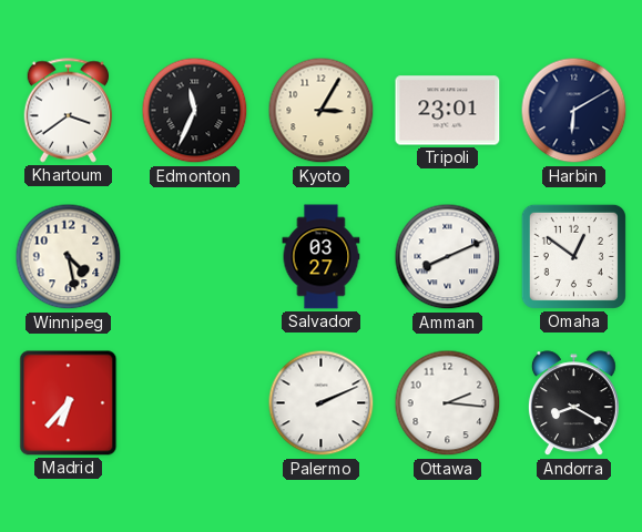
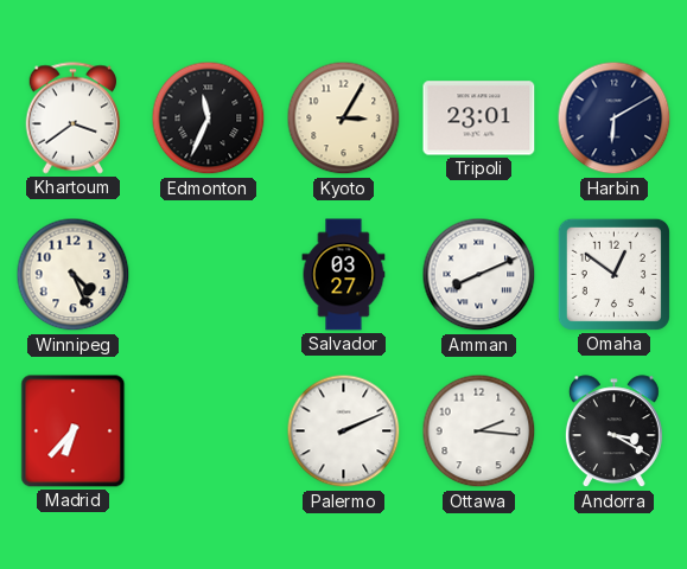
Winnipeg: 4:28 -> 4:26 (74, 275)
Andorra: 8:20 -> 3:20 (613, 431)
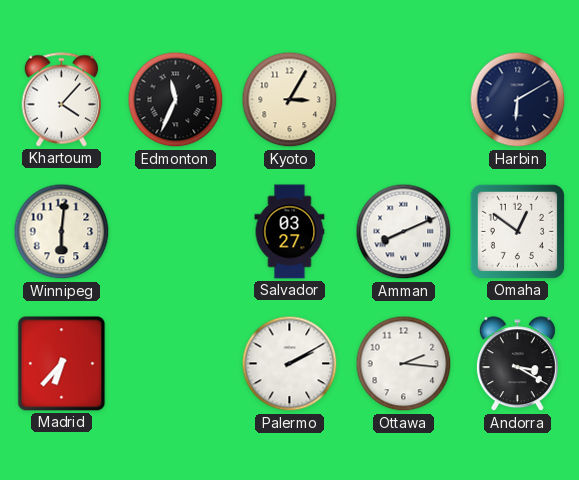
Khartoum: 3:39 -> 4:07 (62, 100)
Tripoli: 23:01 -> none (479, 119)
Winnipeg: 4:26 -> 6:01 (62, 232)
Palermo: 2:11 -> 2:10 (290, 364)
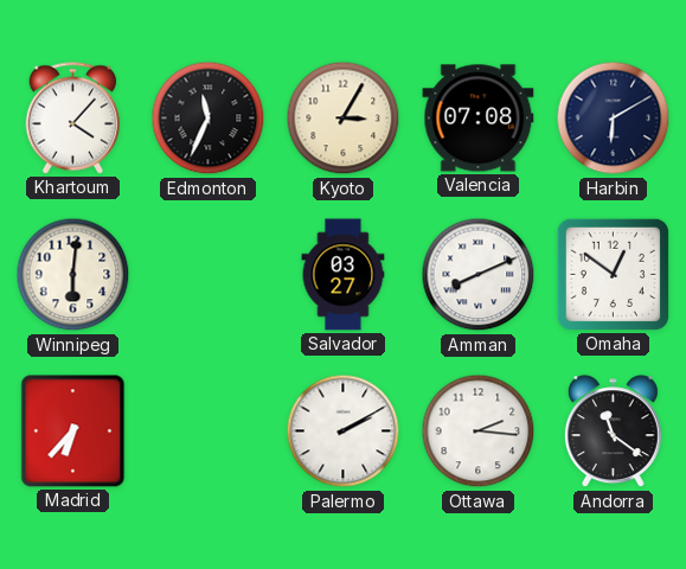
Valencia: none -> 07:08 (479, 119)
Andorra: 3:20 -> 11:21 (613, 431)
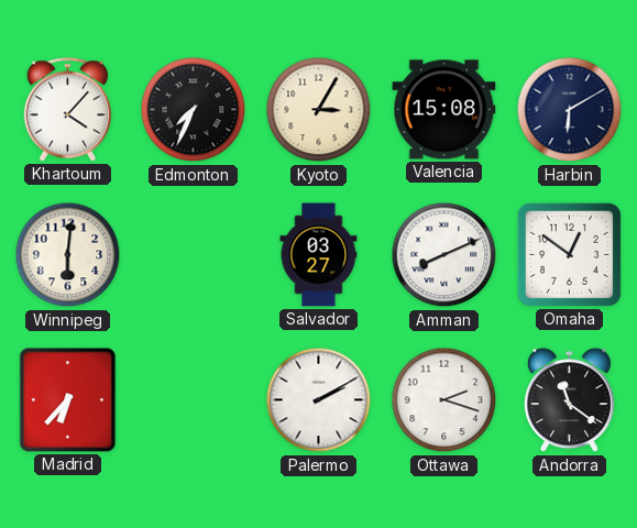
Edmonton: 11:34 -> 7:34 (194, 110)
Valencia: 07:08 -> 15:08 (444, 110)
Ottawa: 2:16 -> 2:18 (444, 400)
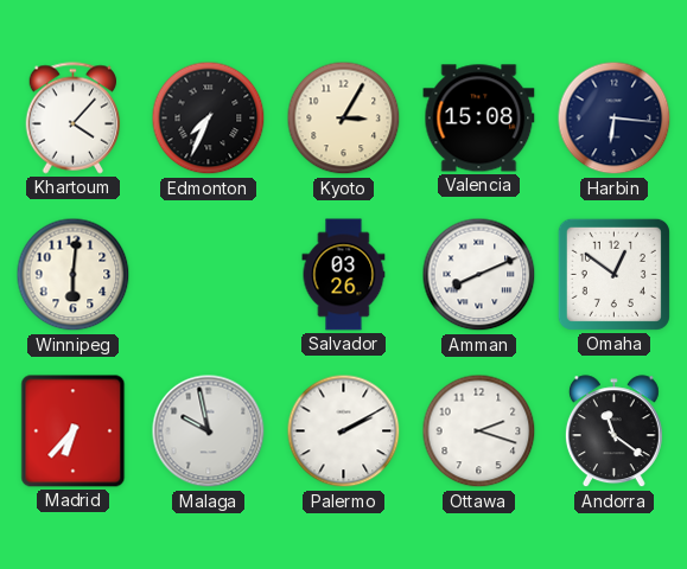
Harbin: 6:10 -> 6:16 (615, 119)
Salvador: 03:27 -> 03:26 (344, 275)
Malaga: none -> 9:58 (209, 431)
